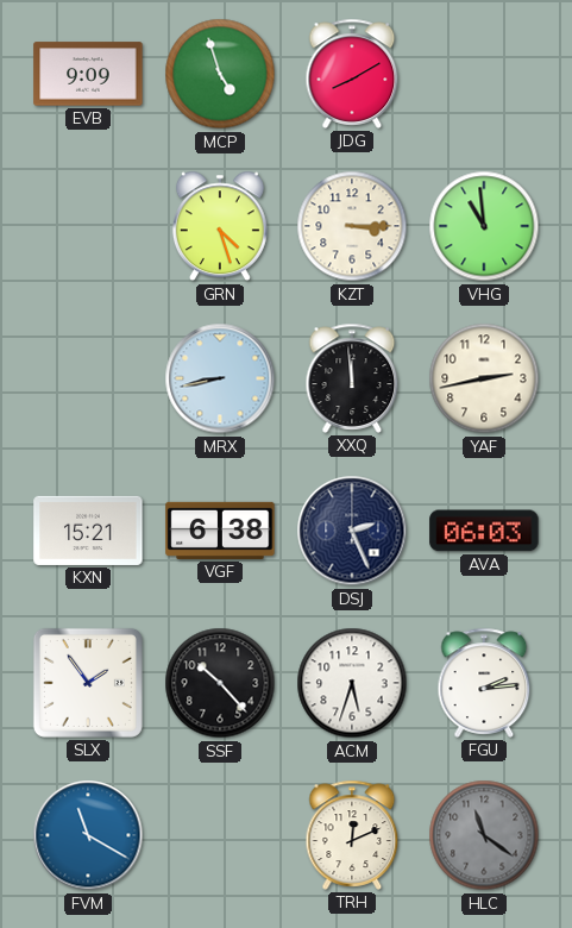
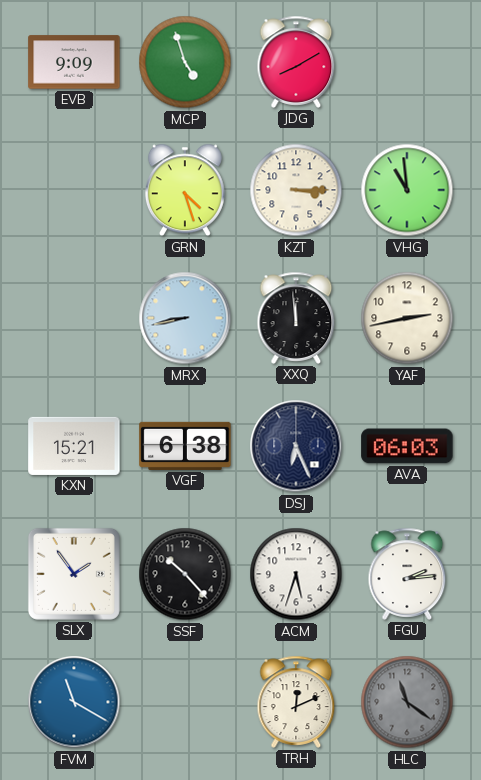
DSJ: 2:26 -> 6:26 (296, 446)
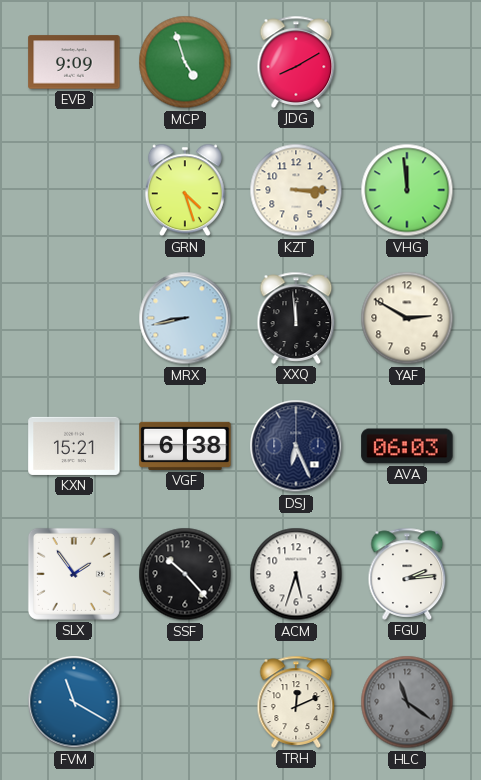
VHG: 10:59 -> 11:59 (407, 190)
YAF: 2:43 -> 2:50 (407, 318)
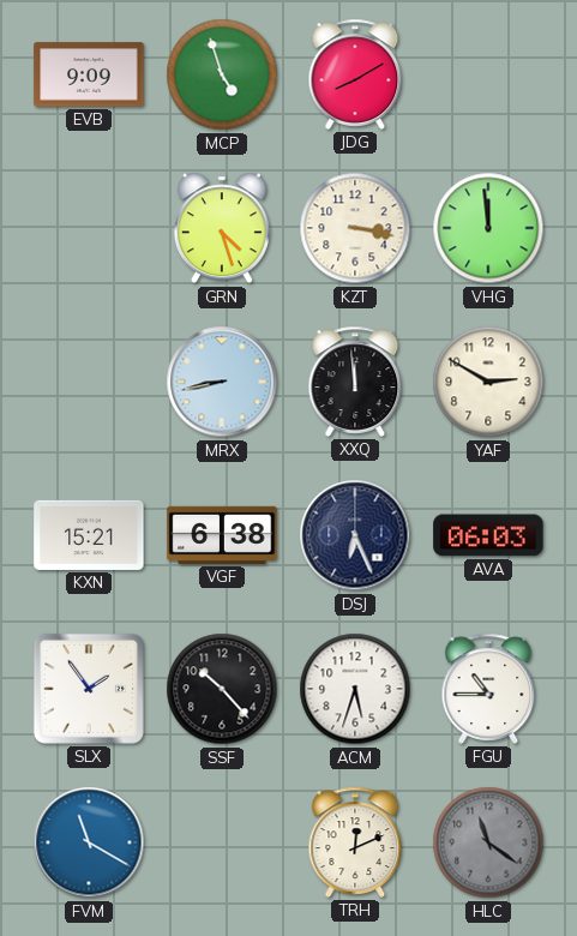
KZT: 3:15 -> 3:17 (355, 228)
FGU: 2:14 -> 10:45 (488, 689)
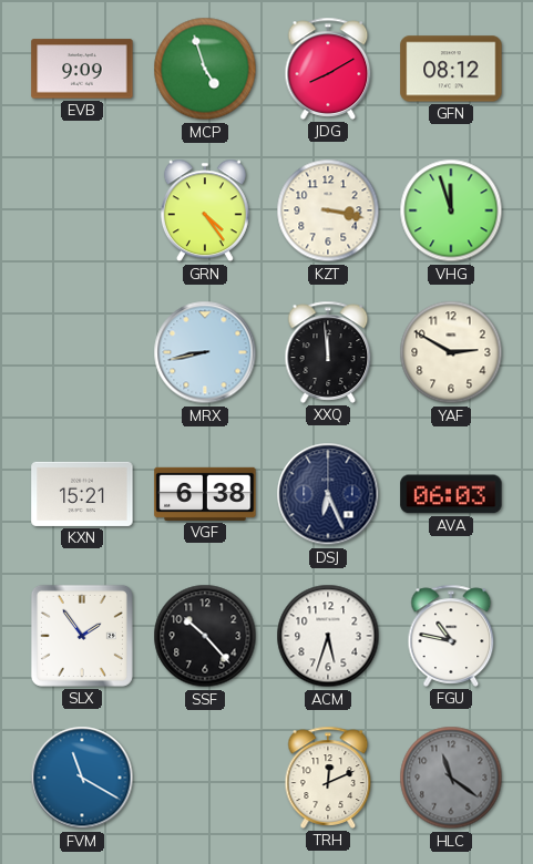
GFN: none -> 08:12 (451, 69)
GRN: 4:27 -> 4:24 (205, 210)
VHG: 11:59 -> 11:57 (451, 210)
FGU: 10:45 -> 10:47 (451, 636)
